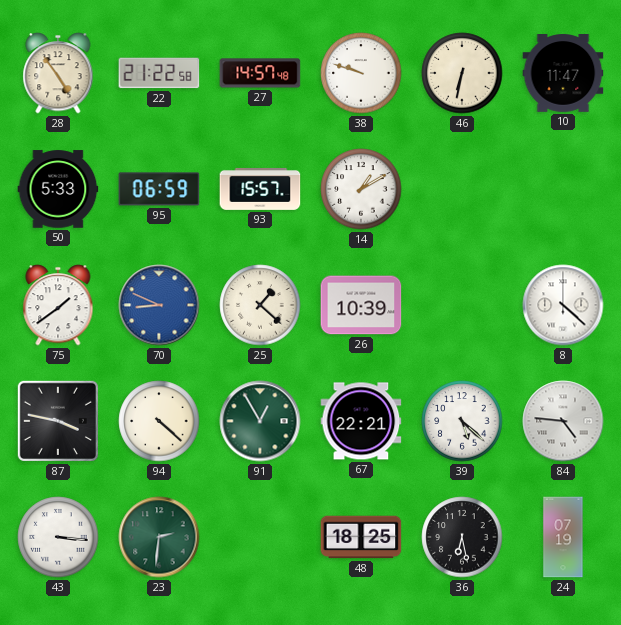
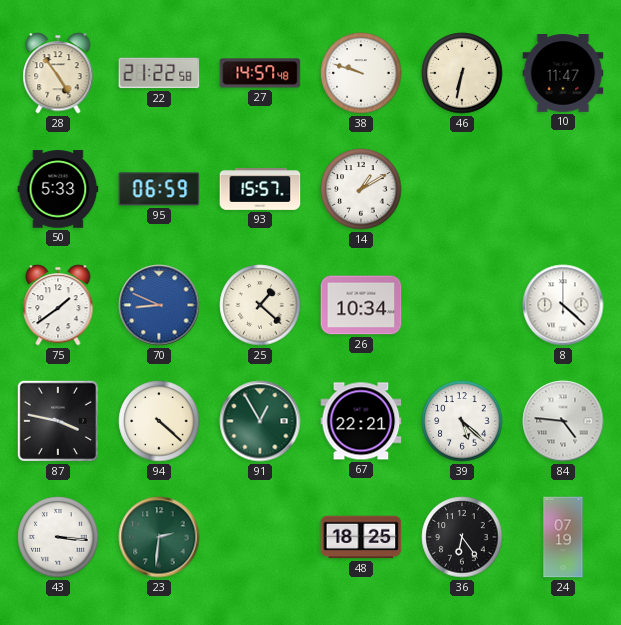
26: 10:39 -> 10:34 (361, 305)
36: 6:28 -> 6:24 (462, 537)
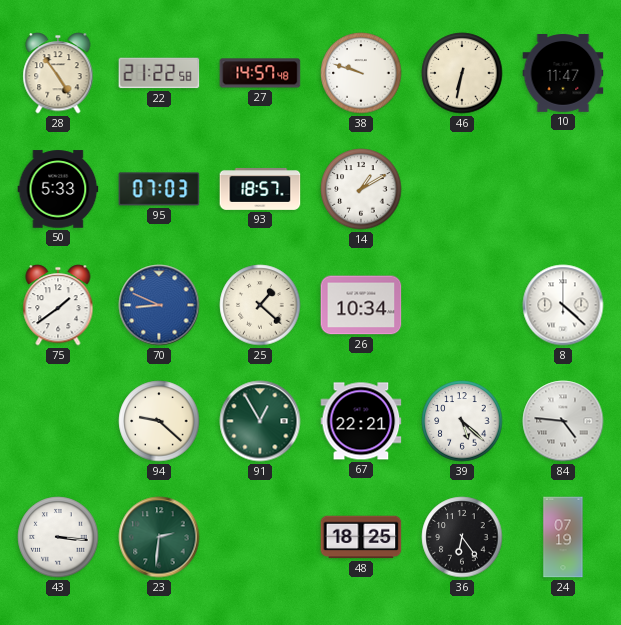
95: 06:59 -> 07:03 (159, 189)
93: 15:57 -> 18:57 (260, 189)
87: 3:47 -> none (58, 421)
94: 4:22 -> 9:22 (159, 421)
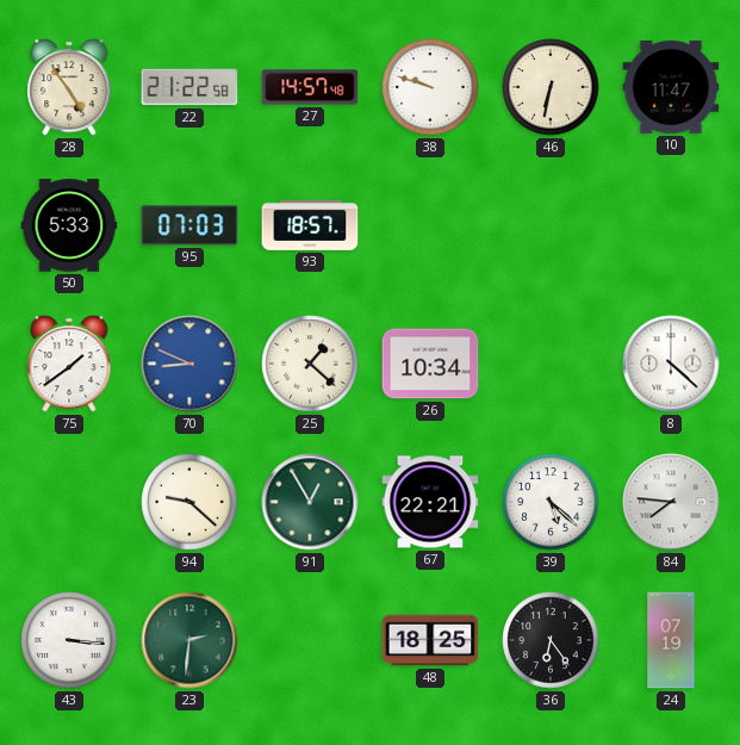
14: 1:10 -> none (361, 189)
84: 4:46 -> 7:46 (671, 502)
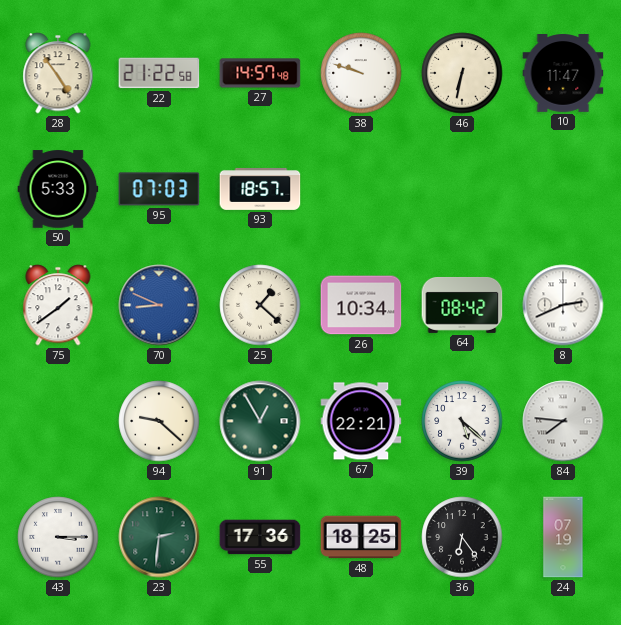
64: none -> 08:42 (462, 305)
8: 4:22 -> 2:41 (563, 305)
43: 3:16 -> 3:15 (58, 537)
55: none -> 17:36 (260, 537)
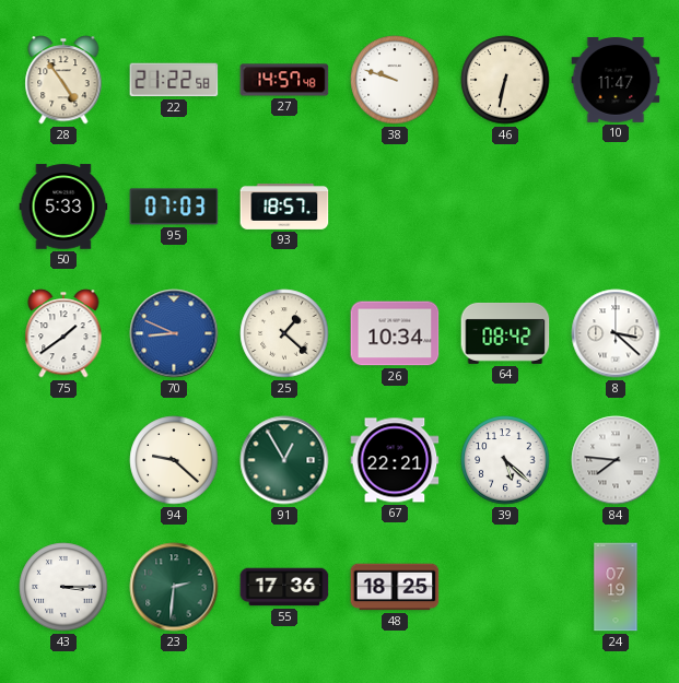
8: 2:41 -> 3:22 (616, 333)
36: 6:24 -> none (462, 537)
